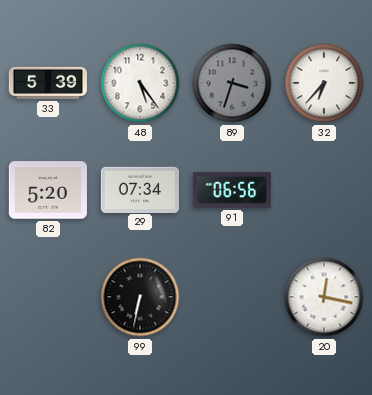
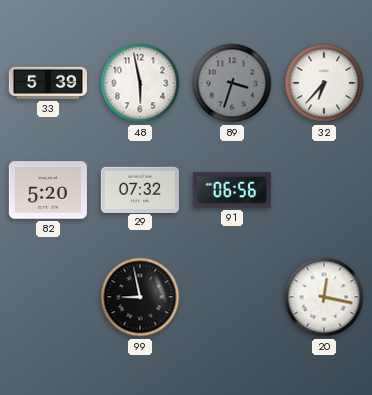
48: 5:24 -> 5:58 (140, 83)
29: 07:34 -> 07:32 (140, 189)
99: 6:32 -> 8:58 (140, 297)
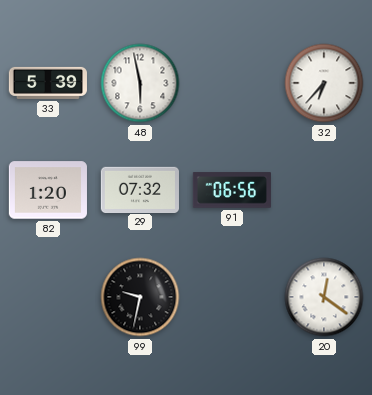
89: 3:33 -> none (232, 83)
82: 5:20 -> 1:20 (48, 190)
99: 8:58 -> 9:32 (140, 297)
20: 12:17 -> 12:21 (324, 297)
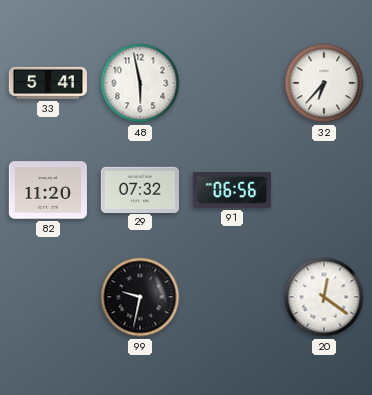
33: 5:39 -> 5:41 (48, 83)
82: 1:20 -> 11:20 (48, 190)
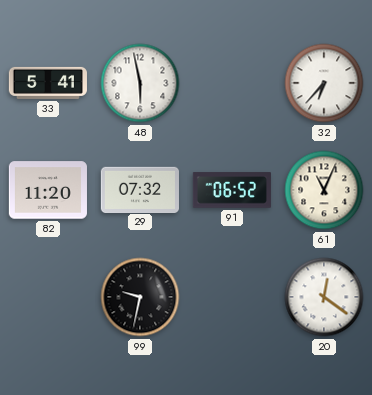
91: 06:56 -> 06:52 (232, 190)
61: none -> 11:04 (324, 190)
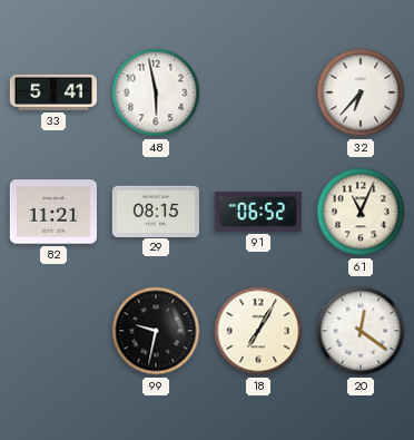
82: 11:20 -> 11:21 (53, 212)
29: 07:32 -> 08:15 (156, 211)
18: none -> 7:05 (258, 331)
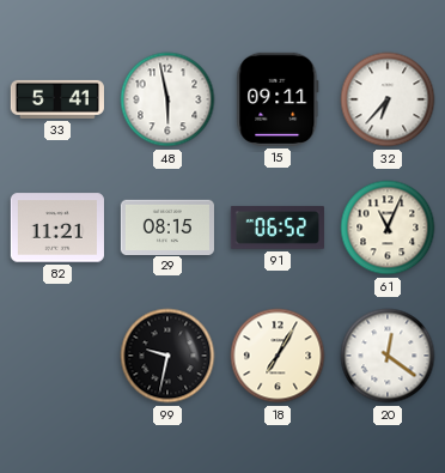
15: none -> 09:11 (278, 99)
